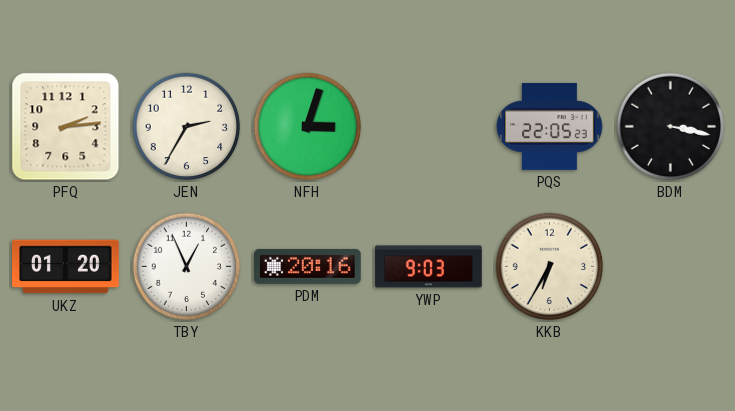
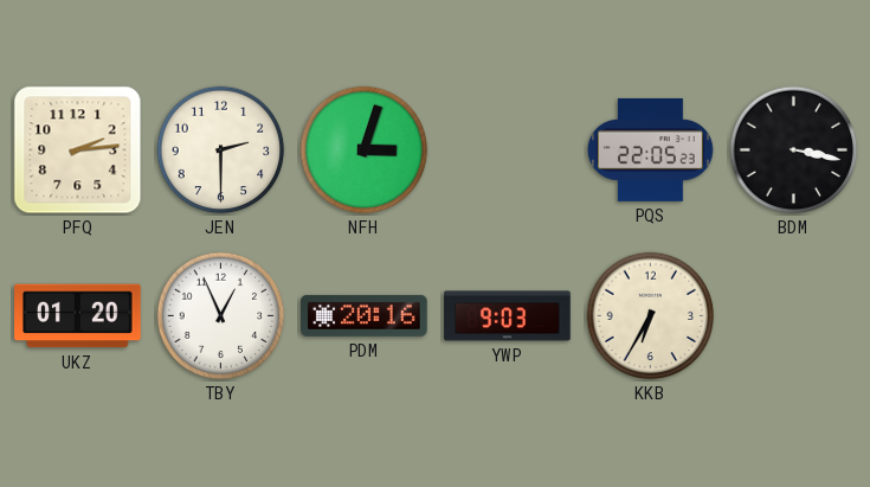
JEN: 2:35 -> 2:30 (221, 150)
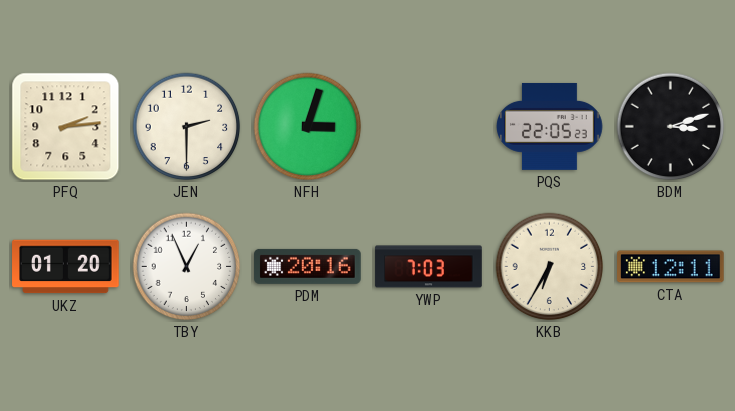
BDM: 3:17 -> 3:12 (671, 127)
YWP: 9:03 -> 7:03 (429, 267)
CTA: none -> 12:11 (671, 267)
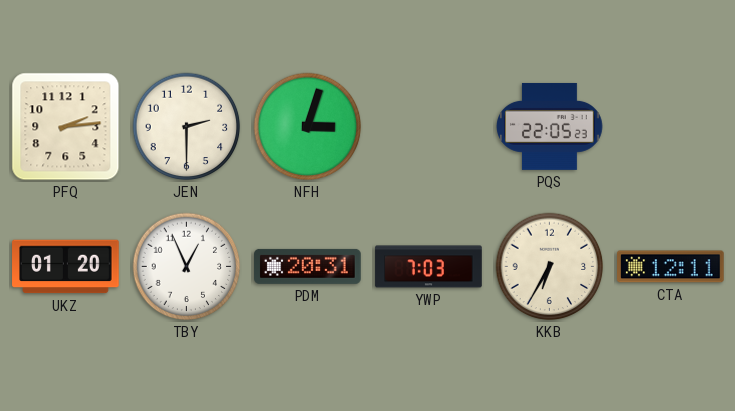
BDM: 3:12 -> none (671, 127)
PDM: 20:16 -> 20:31 (308, 266)
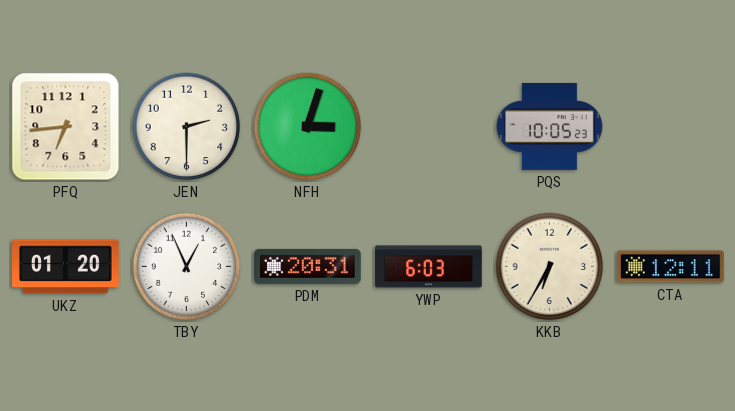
PFQ: 2:14 -> 6:44 (66, 127)
PQS: 22:05 -> 10:05 (550, 126)
YWP: 7:03 -> 6:03 (429, 267)
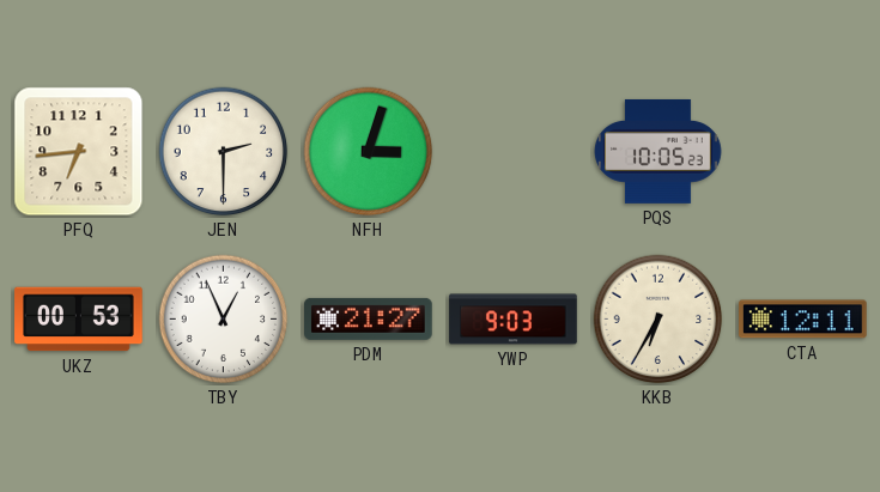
UKZ: 01:20 -> 00:53 (79, 320)
PDM: 20:31 -> 21:27 (369, 318)
YWP: 6:03 -> 9:03 (514, 320)
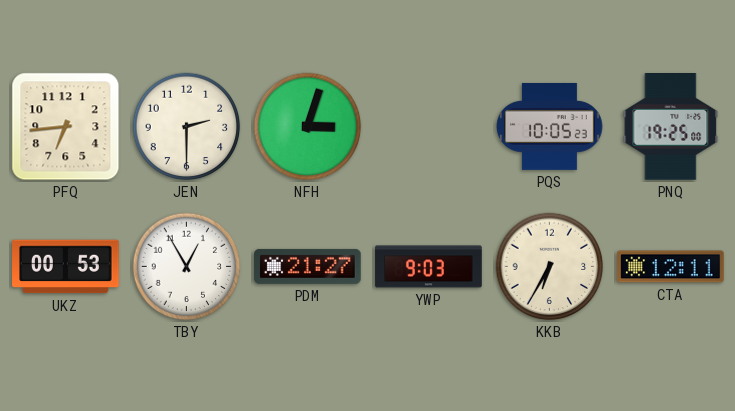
PNQ: none -> 19:25 (671, 127)
TBY: 12:56 -> 12:55 (187, 267)
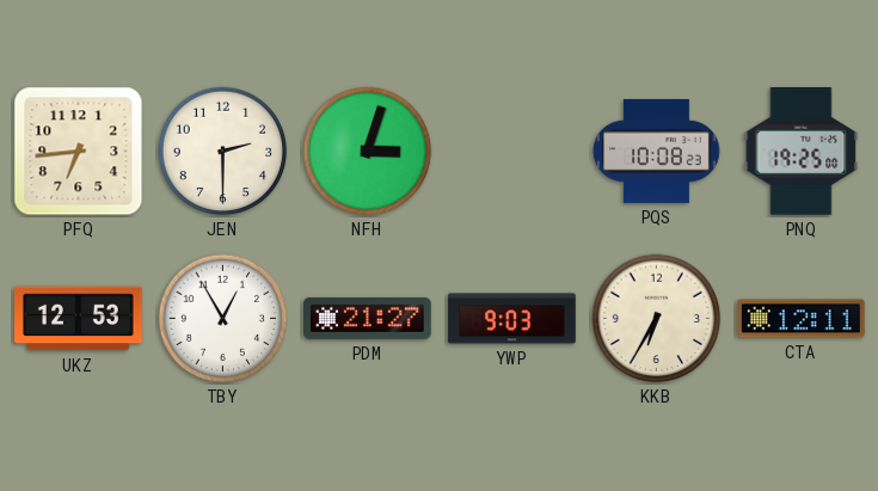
PQS: 10:05 -> 10:08 (657, 151)
UKZ: 00:53 -> 12:53 (79, 319)
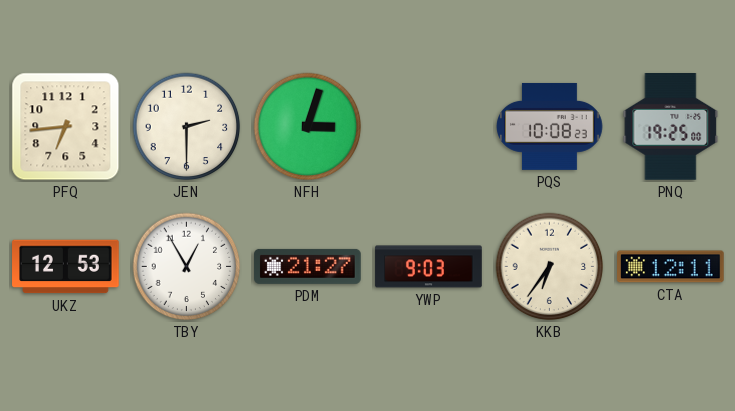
KKB: 6:35 -> 6:36 (550, 267)
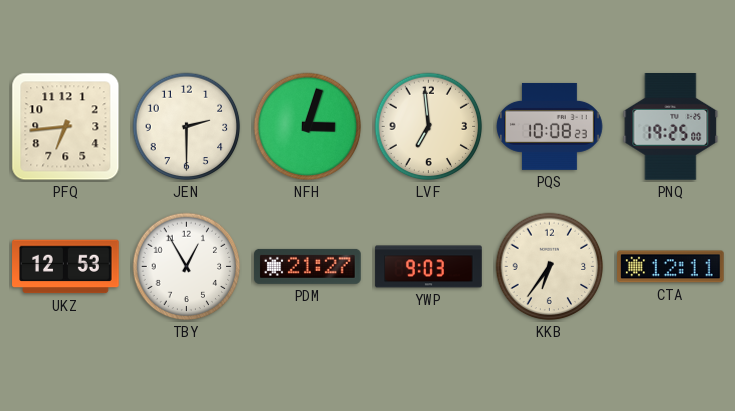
LVF: none -> 6:59 (429, 127)
